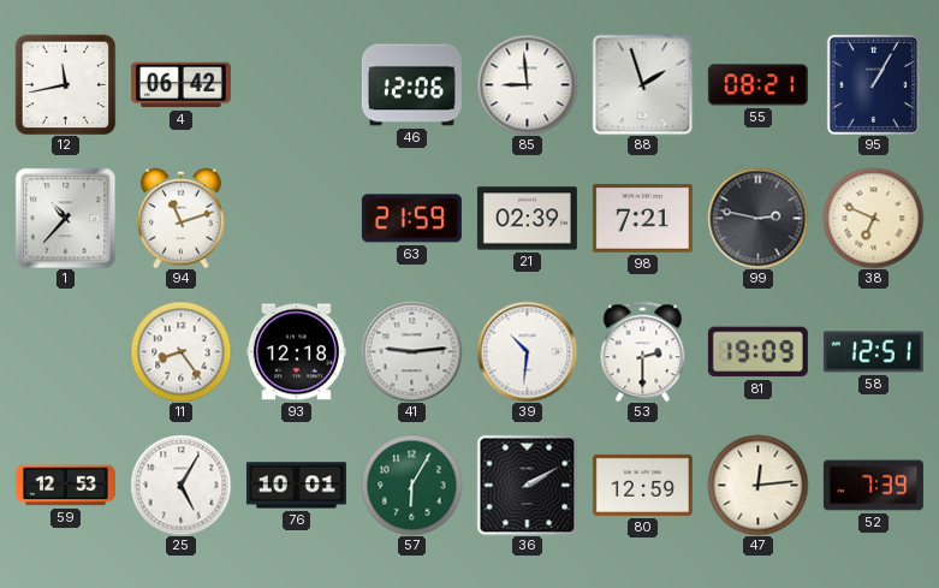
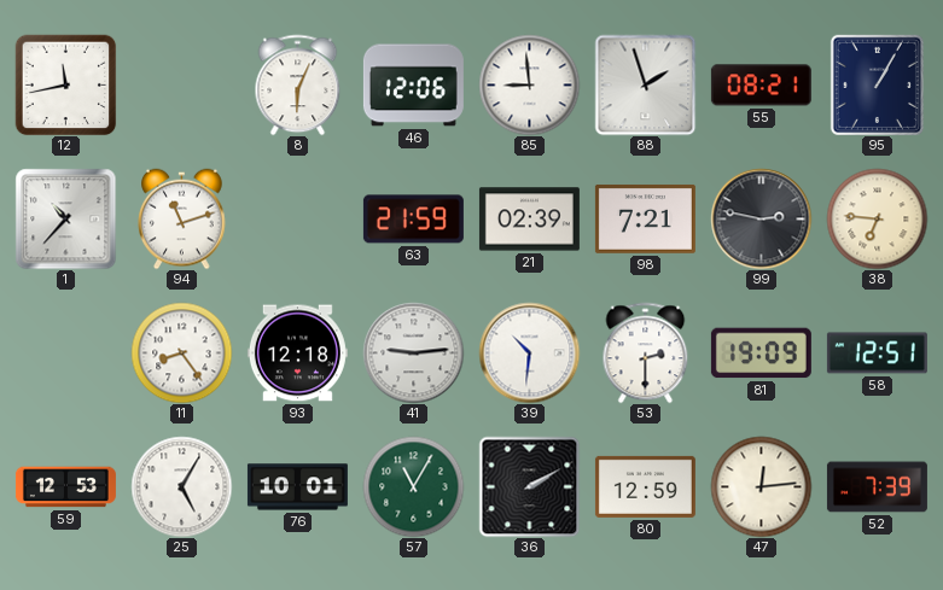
4: 06:42 -> none (180, 85)
8: none -> 6:04 (298, 84)
38: 6:49 -> 6:46 (877, 218)
57: 6:05 -> 11:05 (413, 486)
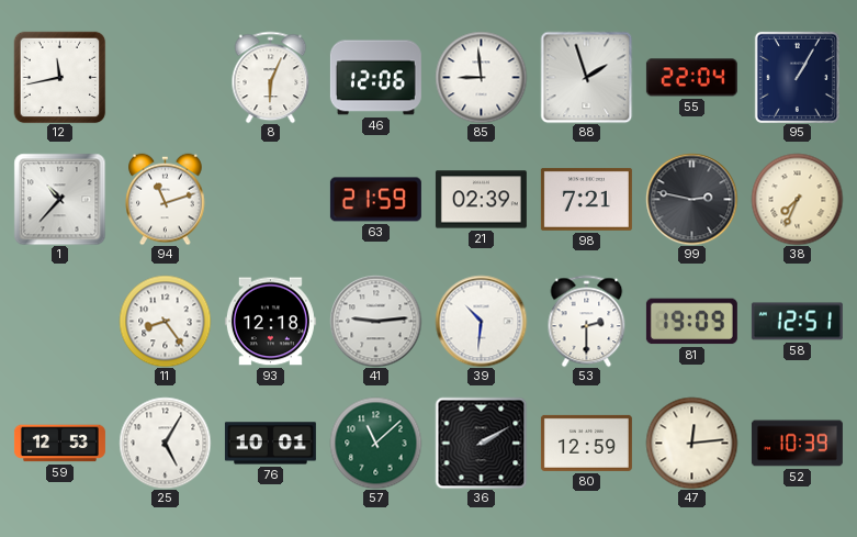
55: 08:21 -> 22:04 (691, 78)
38: 6:46 -> 7:34 (797, 199)
57: 11:05 -> 11:08 (375, 443)
52: 7:39 -> 10:39 (797, 444)
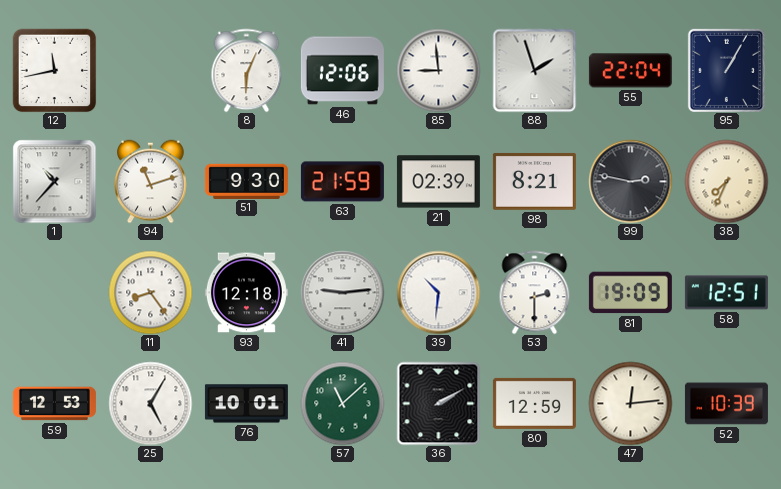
51: none -> 9:30 (246, 181)
98: 7:21 -> 8:21 (534, 181)
